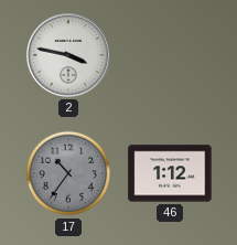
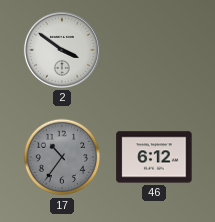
2: 3:47 -> 3:51 (62, 50)
46: 1:12 -> 6:12 (154, 157)
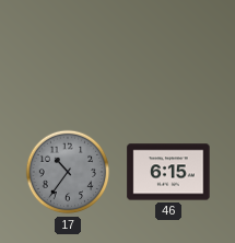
2: 3:51 -> none (62, 50)
46: 6:12 -> 6:15 (168, 172)
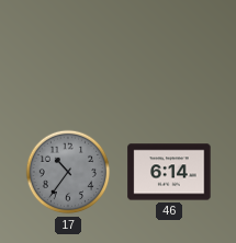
46: 6:15 -> 6:14 (169, 172)
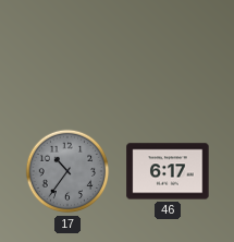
46: 6:14 -> 6:17 (168, 171)
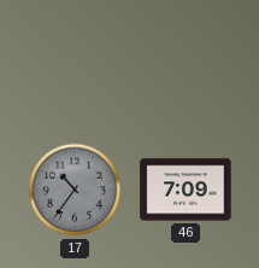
46: 6:17 -> 7:09 (186, 190)
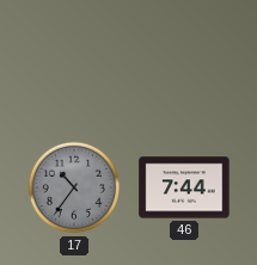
46: 7:09 -> 7:44 (184, 187)
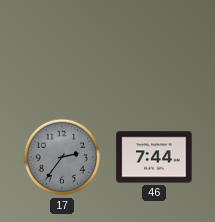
17: 10:36 -> 2:36 (62, 157)
